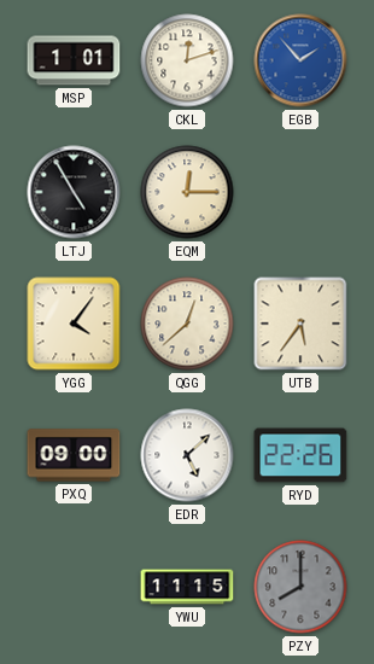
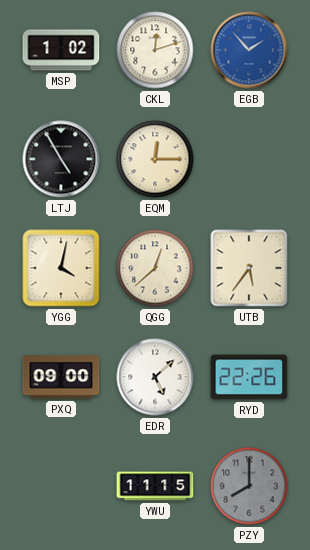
MSP: 1:01 -> 1:02 (61, 50)
YGG: 4:06 -> 4:02 (61, 268)
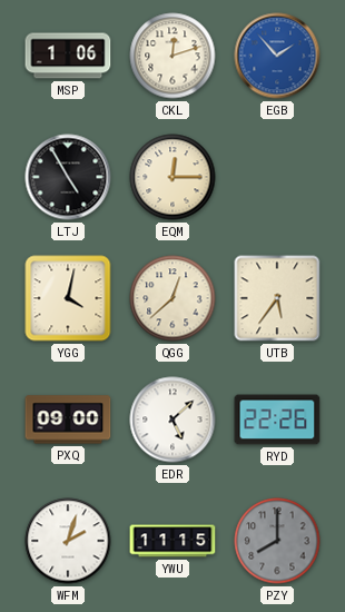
MSP: 1:02 -> 1:06 (68, 56)
WFM: none -> 2:03 (68, 541)
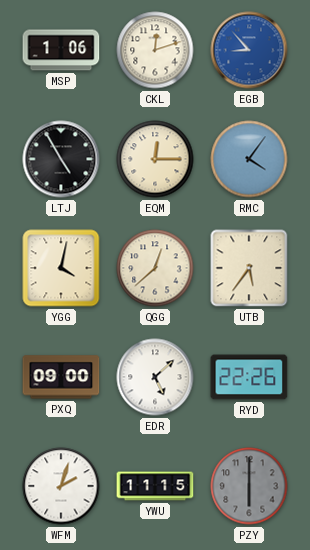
EGB: 1:53 -> 8:53 (249, 50)
RMC: none -> 4:06 (249, 159)
PZY: 8:00 -> 6:00 (249, 486)
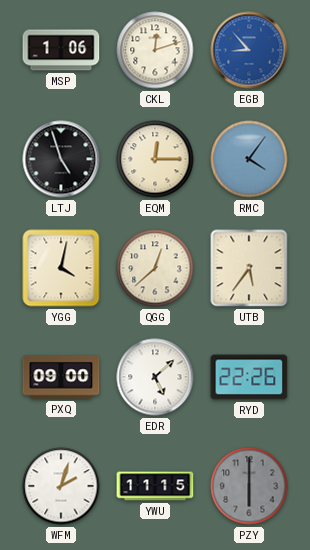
LTJ: 4:55 -> 4:57 (61, 159)
